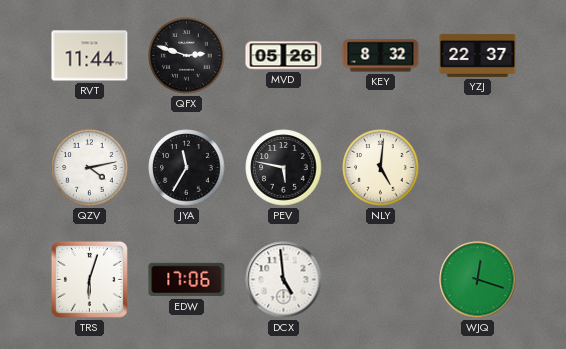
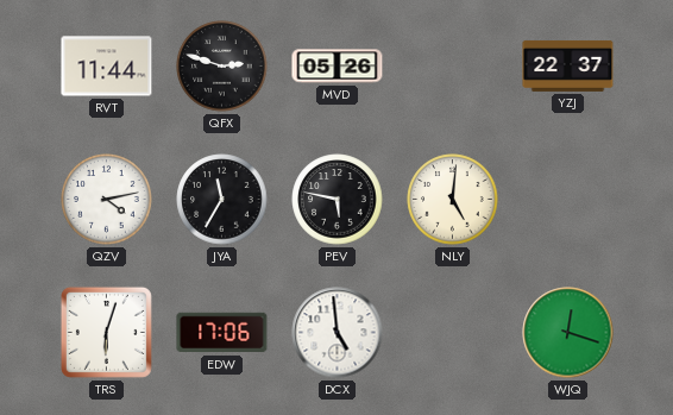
KEY: 8:32 -> none (381, 56)
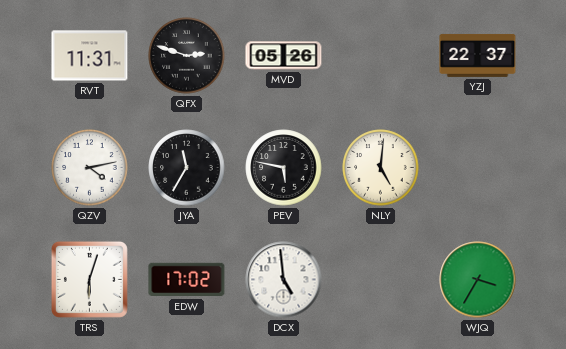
RVT: 11:44 -> 11:31 (90, 56)
EDW: 17:06 -> 17:02 (187, 280)
WJQ: 12:18 -> 3:35 (478, 280)
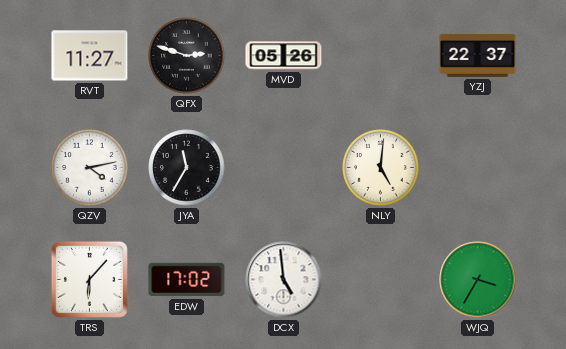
RVT: 11:31 -> 11:27 (90, 56)
PEV: 5:47 -> none (284, 168)
TRS: 6:03 -> 6:07 (89, 279)
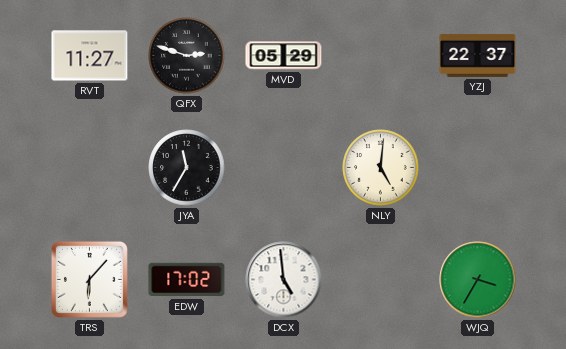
MVD: 05:26 -> 05:29 (284, 56)
QZV: 4:13 -> none (90, 168)
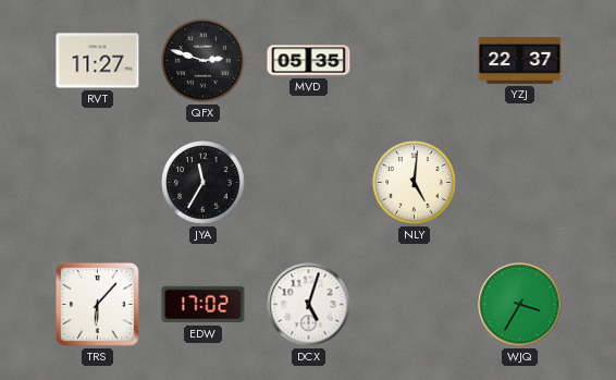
MVD: 05:29 -> 05:35 (309, 61)
DCX: 4:59 -> 5:03 (309, 305)
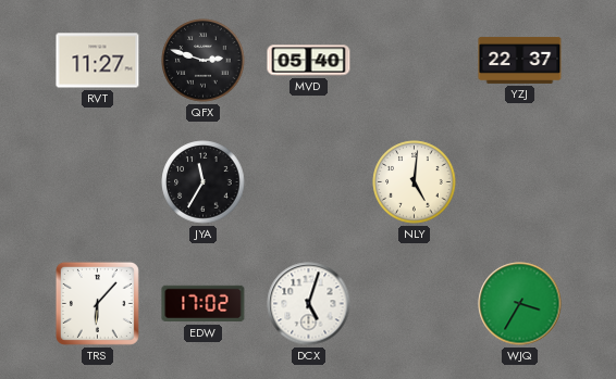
MVD: 05:35 -> 05:40 (309, 61)
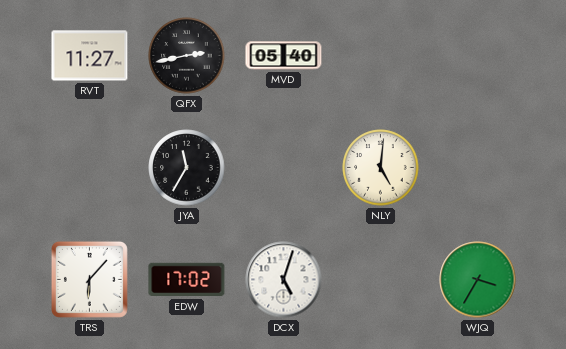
QFX: 2:48 -> 2:43 (187, 56)
YZJ: 22:37 -> none (520, 60)
